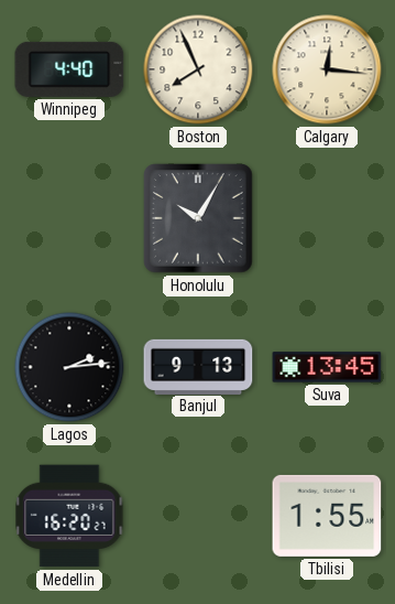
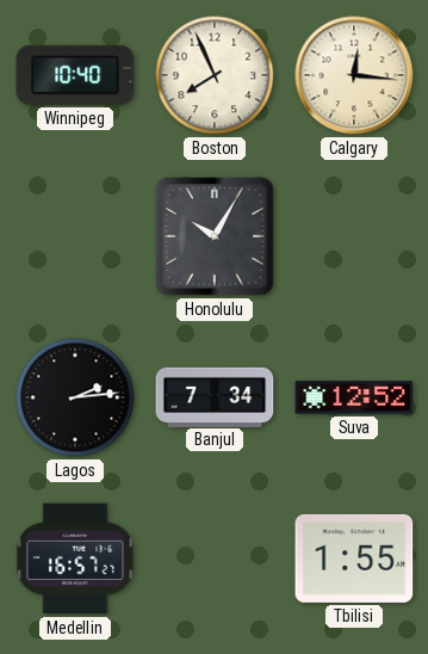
Winnipeg: 4:40 -> 10:40 (75, 75)
Banjul: 9:13 -> 7:34 (215, 396)
Suva: 13:45 -> 12:52 (354, 397)
Medellin: 16:20 -> 16:57 (75, 559)
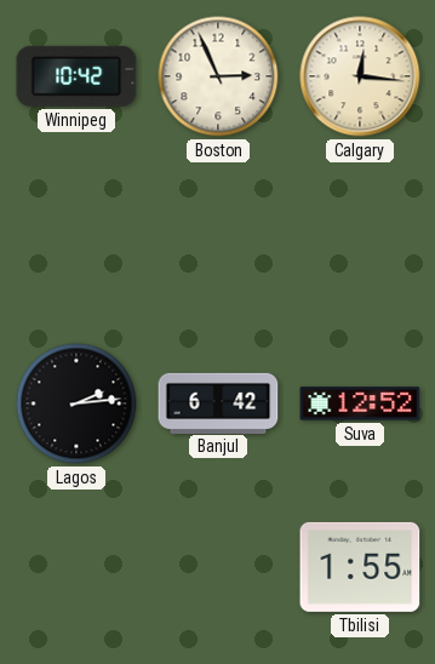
Winnipeg: 10:40 -> 10:42 (76, 76)
Boston: 7:56 -> 2:56 (218, 76)
Honolulu: 10:05 -> none (215, 236)
Banjul: 7:34 -> 6:42 (218, 402)
Medellin: 16:57 -> none (75, 559)
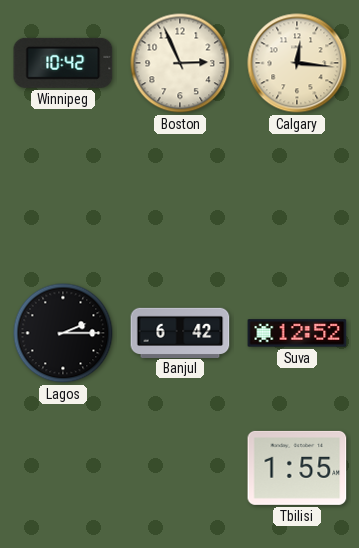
Lagos: 2:14 -> 2:15 (63, 333)
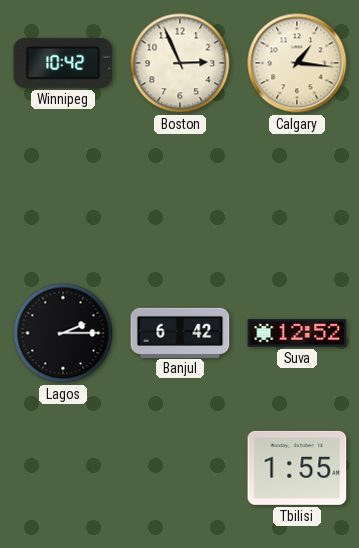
Calgary: 12:16 -> 1:16 (297, 63)
